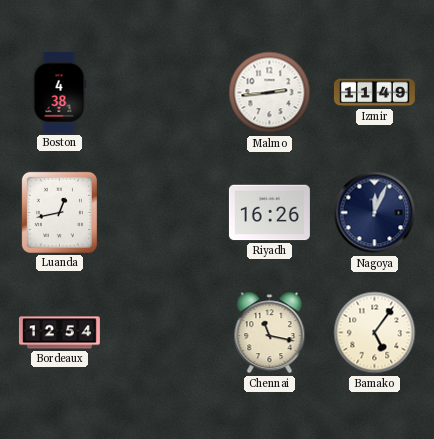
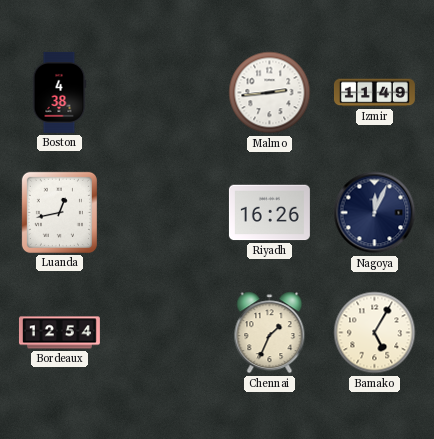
Chennai: 11:17 -> 1:34 (270, 333)
Bamako: 5:06 -> 5:05 (375, 333)
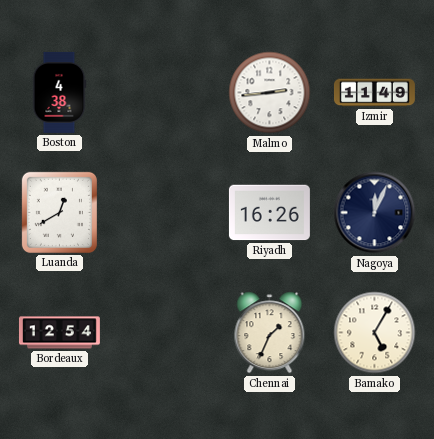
Luanda: 12:43 -> 12:40 (59, 212)
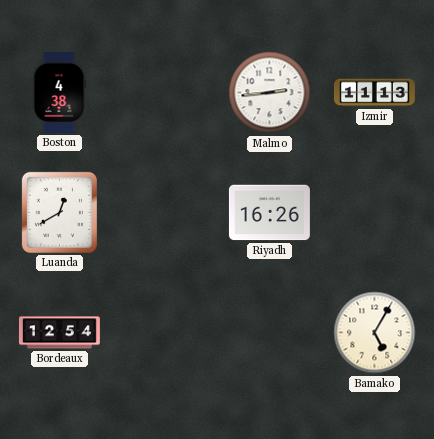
Izmir: 11:49 -> 11:13 (374, 93)
Nagoya: 12:04 -> none (375, 213)
Chennai: 1:34 -> none (270, 333)
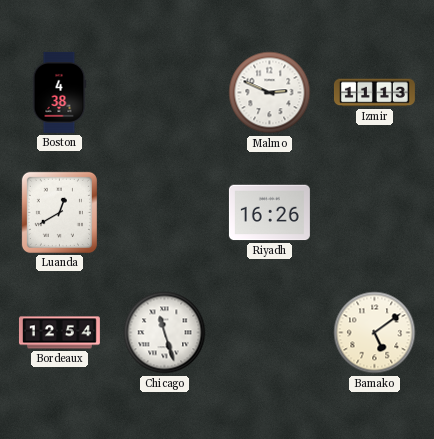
Malmo: 2:44 -> 2:49 (270, 93)
Chicago: none -> 11:27 (165, 333)
Bamako: 5:05 -> 5:09 (375, 333)
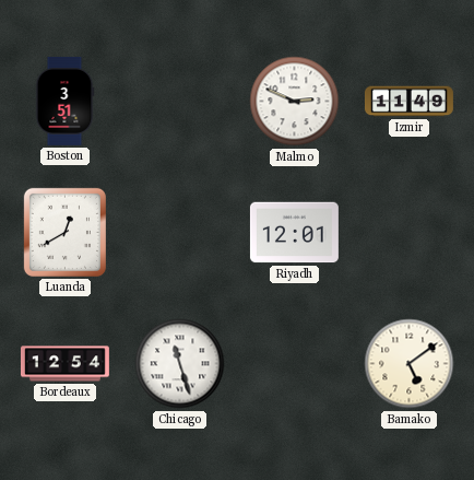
Boston: 4:38 -> 3:51 (64, 101)
Izmir: 11:13 -> 11:49 (408, 102)
Riyadh: 16:26 -> 12:01 (294, 233)
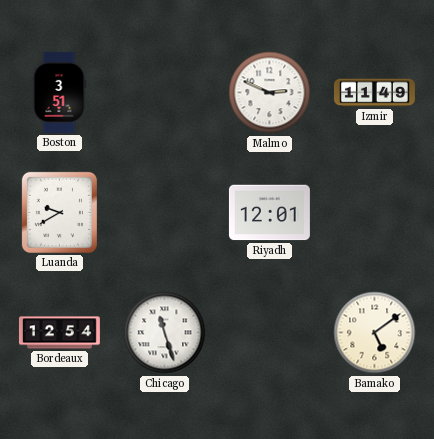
Luanda: 12:40 -> 9:40 (59, 212)
